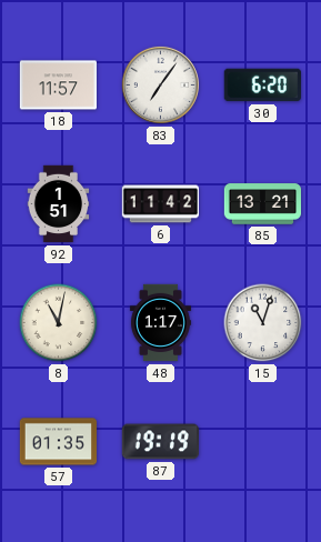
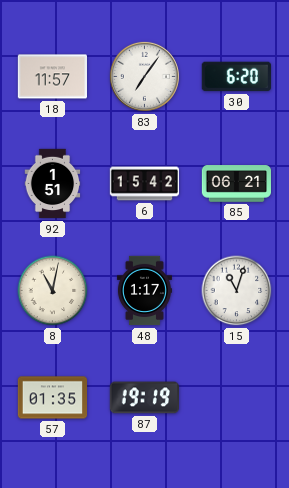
6: 11:42 -> 15:42 (145, 184)
85: 13:21 -> 06:21 (237, 184)
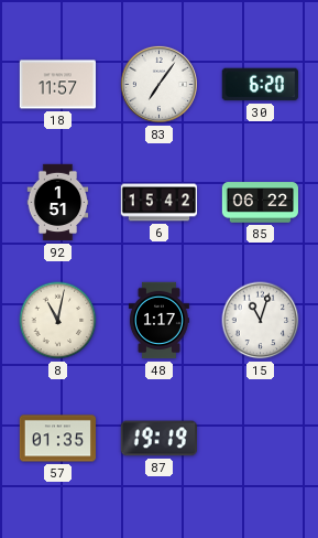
85: 06:21 -> 06:22 (261, 203)
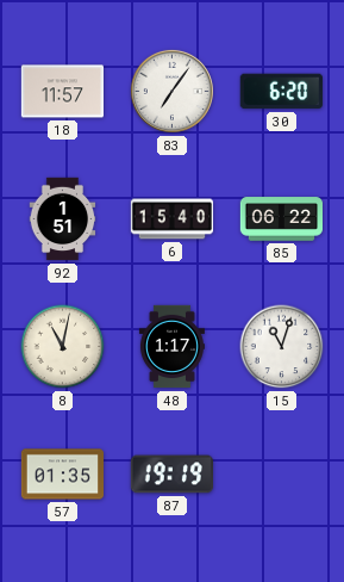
6: 15:42 -> 15:40 (173, 219)
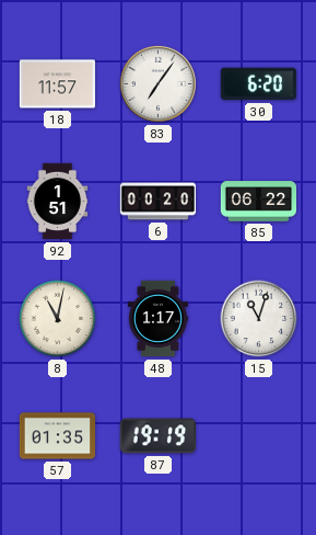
6: 15:40 -> 00:20 (159, 202)
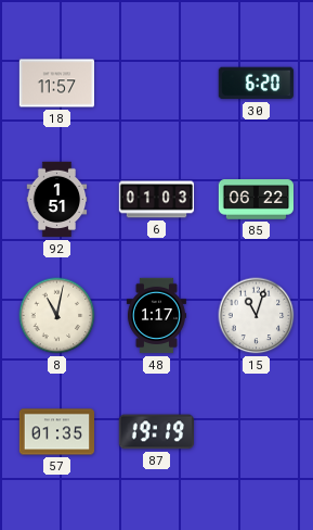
83: 7:06 -> none (157, 83)
6: 00:20 -> 01:03 (157, 200)
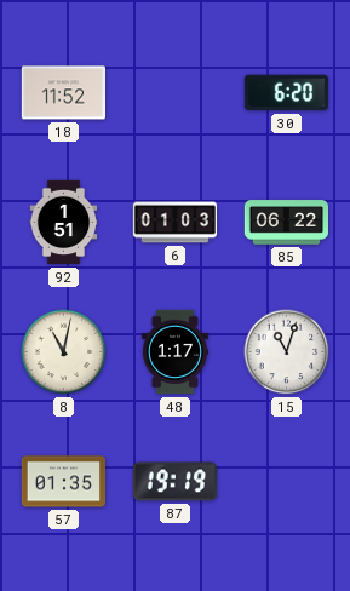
18: 11:57 -> 11:52 (63, 93)
